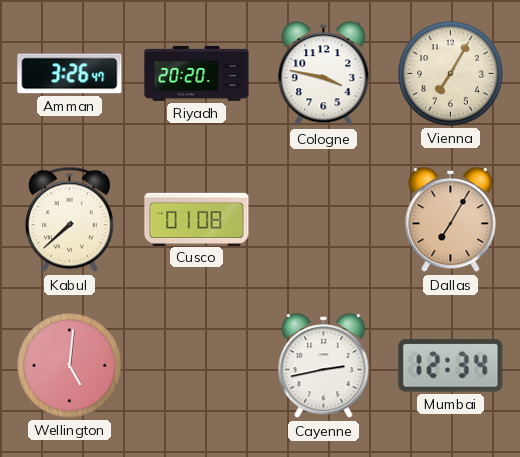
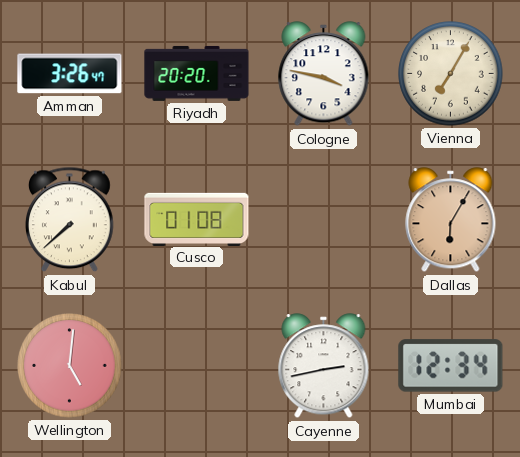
Dallas: 7:05 -> 6:05 (451, 220)
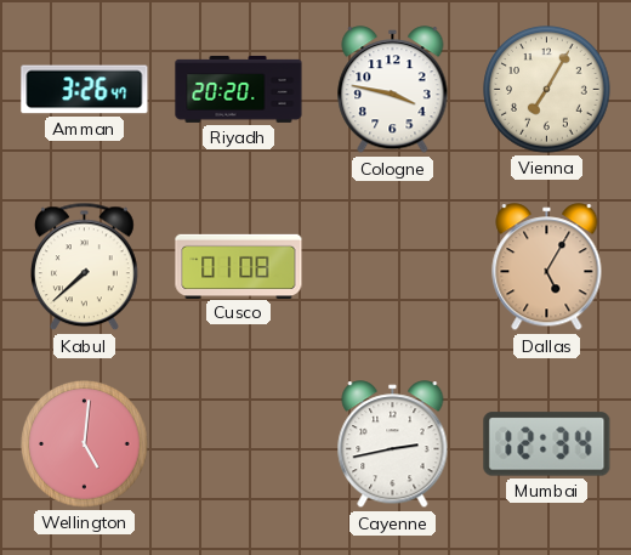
Dallas: 6:05 -> 5:05 (547, 267)
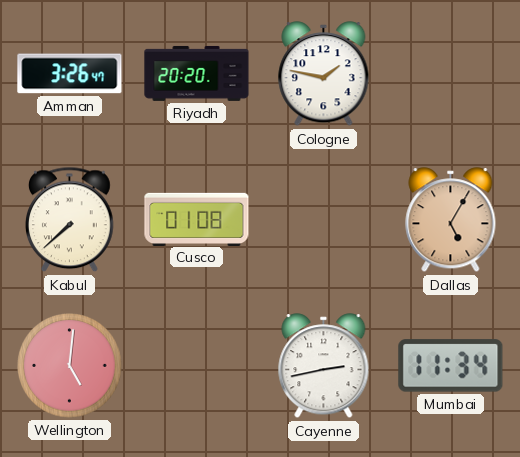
Cologne: 3:47 -> 1:47 (324, 74)
Vienna: 7:05 -> none (547, 90)
Mumbai: 12:34 -> 11:34 (451, 366)
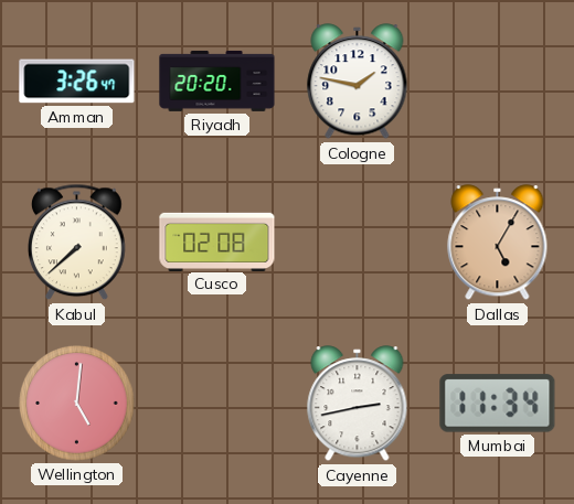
Cusco: 01:08 -> 02:08 (217, 242)
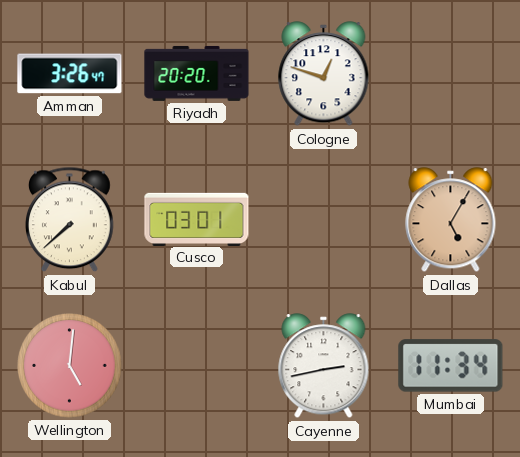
Cologne: 1:47 -> 12:48 (324, 74)
Cusco: 02:08 -> 03:01 (197, 219)
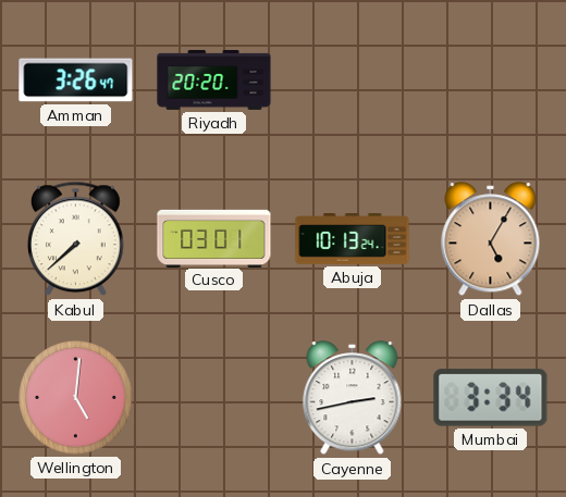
Cologne: 12:48 -> none (324, 74)
Abuja: none -> 10:13 (353, 239)
Mumbai: 11:34 -> 3:34 (491, 398)
